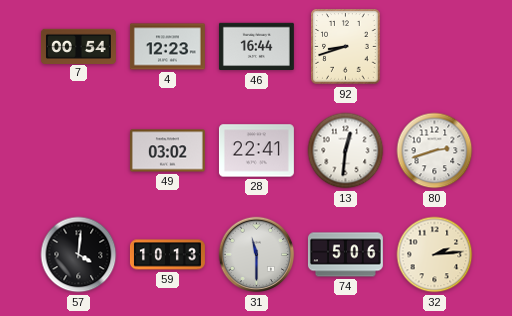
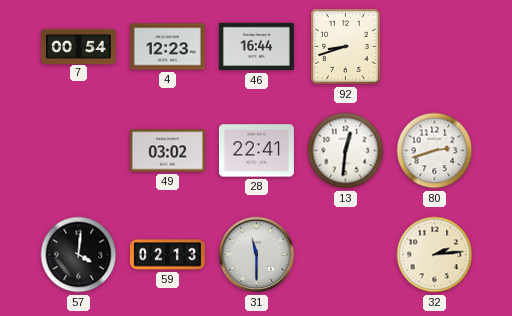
59: 10:13 -> 02:13 (167, 255)
74: 5:06 -> none (345, 255)
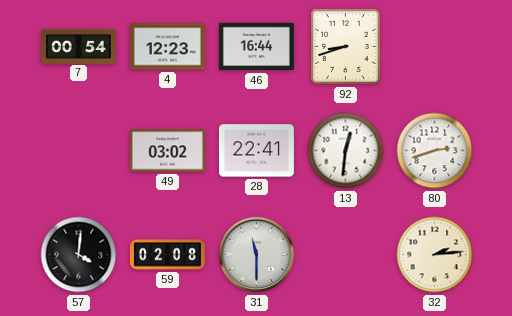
59: 02:13 -> 02:08 (167, 255)
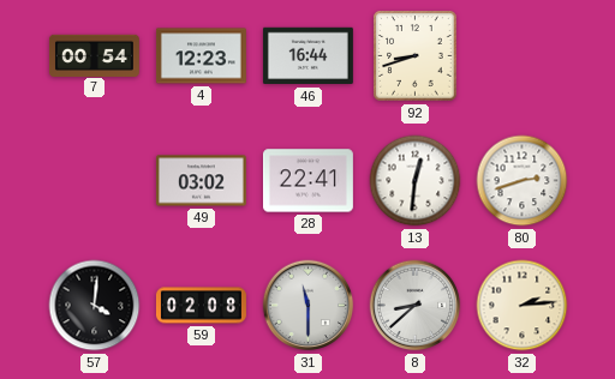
8: none -> 8:38 (416, 306)
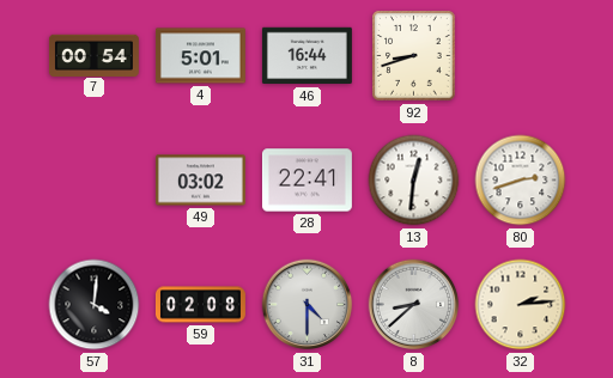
4: 12:23 -> 5:01 (200, 56)
31: 11:30 -> 4:30 (308, 305)
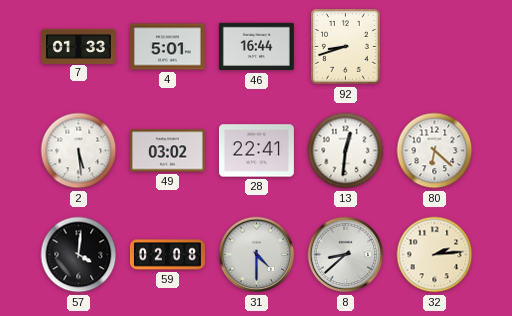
7: 00:54 -> 01:33 (78, 46)
2: none -> 5:29 (79, 151)
80: 2:42 -> 6:22 (435, 151)
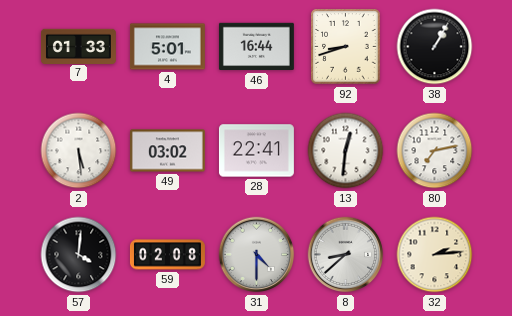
38: none -> 1:05 (435, 47)
80: 6:22 -> 7:13 (435, 151)
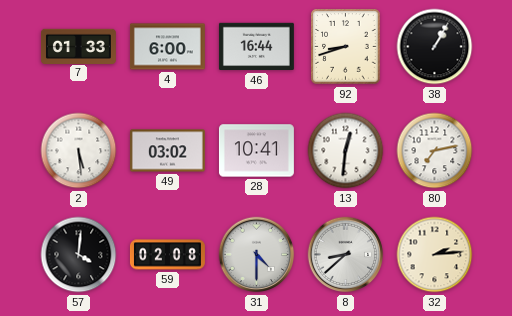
4: 5:01 -> 6:00 (167, 47)
28: 22:41 -> 10:41 (256, 151)
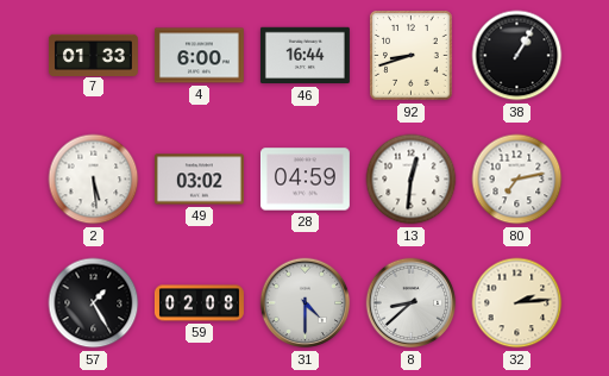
28: 10:41 -> 04:59 (304, 180)
57: 4:01 -> 1:25 (94, 303)
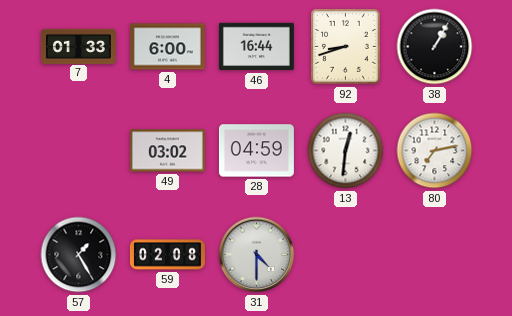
2: 5:29 -> none (94, 180)
8: 8:38 -> none (412, 303)
32: 2:14 -> none (517, 303)
